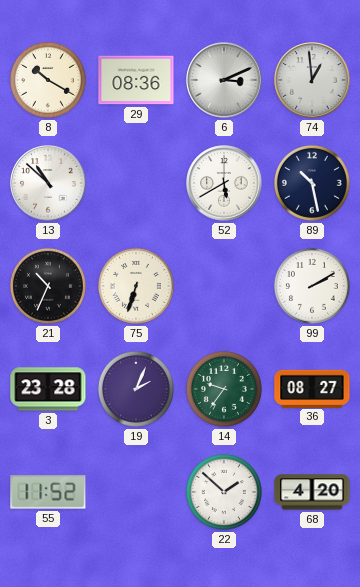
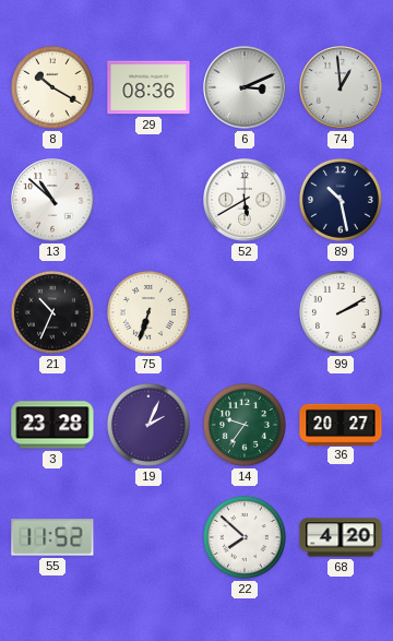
36: 08:27 -> 20:27 (341, 424)
22: 1:52 -> 7:52 (245, 537)
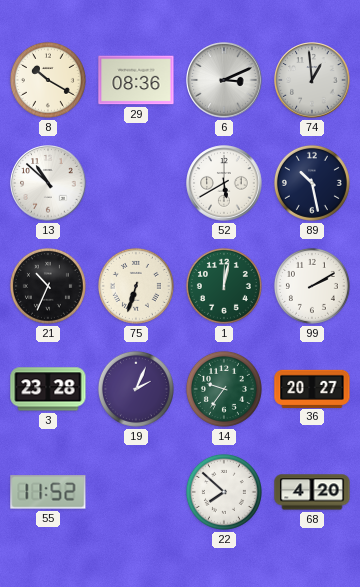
1: none -> 12:02 (224, 286)
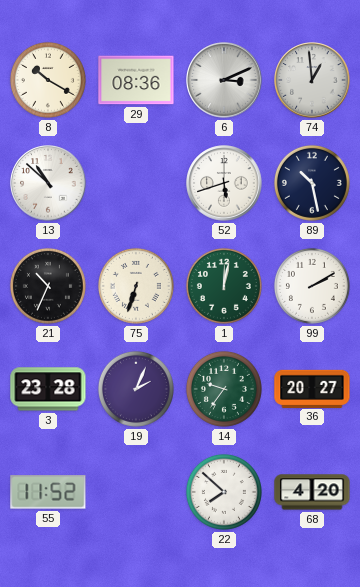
52: 5:40 -> 5:42 (224, 183)
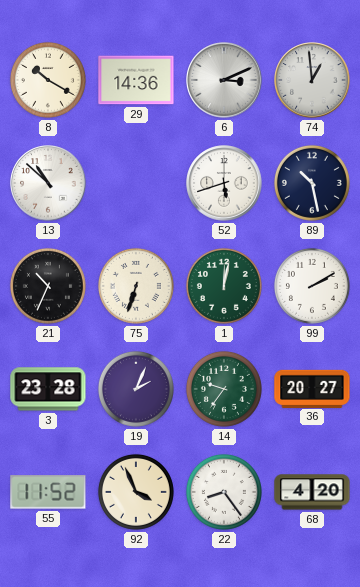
29: 08:36 -> 14:36 (136, 80)
92: none -> 3:56 (136, 492)
22: 7:52 -> 8:24 (224, 492)
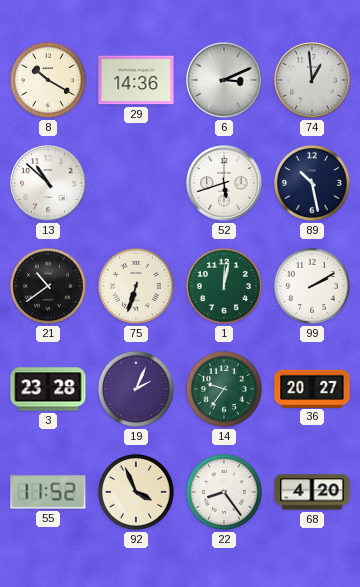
21: 10:34 -> 10:39 (48, 286)
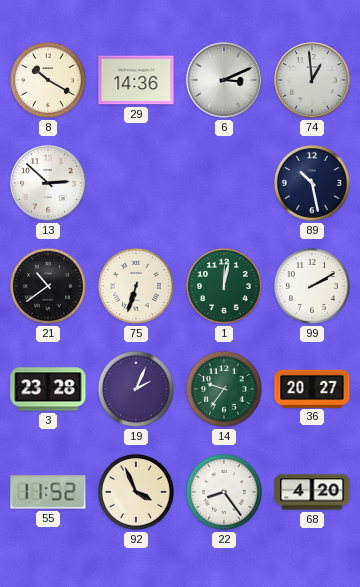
13: 10:52 -> 2:52 (48, 183)
52: 5:42 -> none (224, 183)
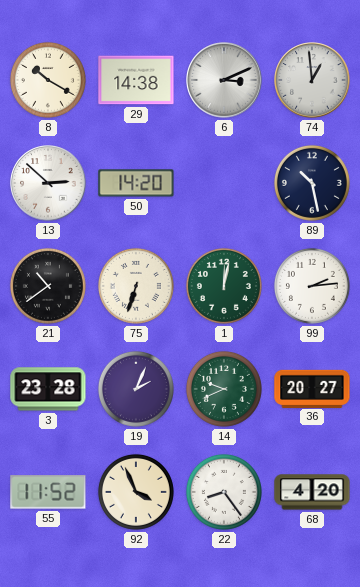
29: 14:36 -> 14:38 (136, 80)
50: none -> 14:20 (136, 183)
99: 2:10 -> 2:14 (312, 286)
14: 9:36 -> 9:41 (224, 389)
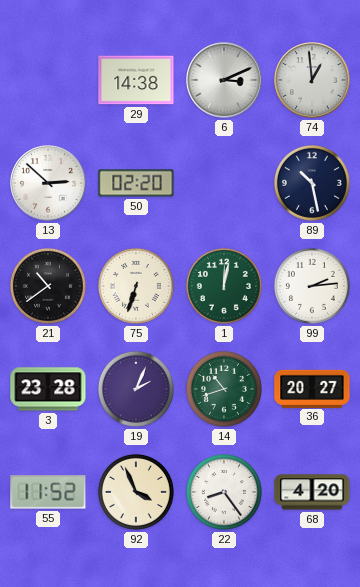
8: 10:20 -> none (48, 80)
50: 14:20 -> 02:20 (136, 183)
14: 9:41 -> 10:42 (224, 389)
